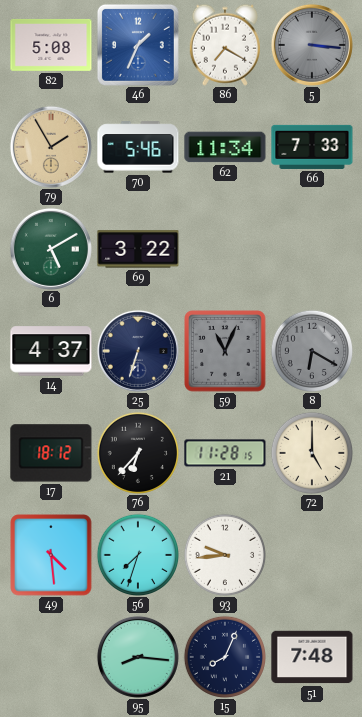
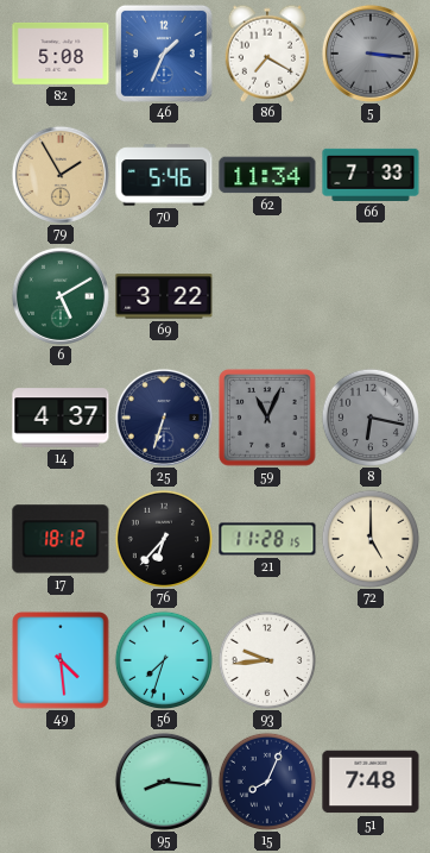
8: 6:20 -> 6:17 (369, 416)
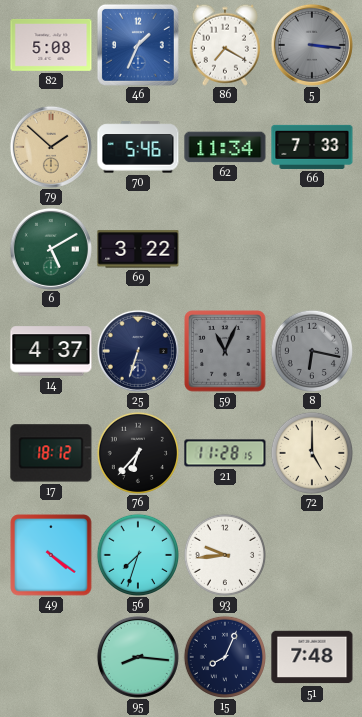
79: 1:55 -> 1:52 (51, 147)
49: 4:29 -> 4:21 (51, 555)
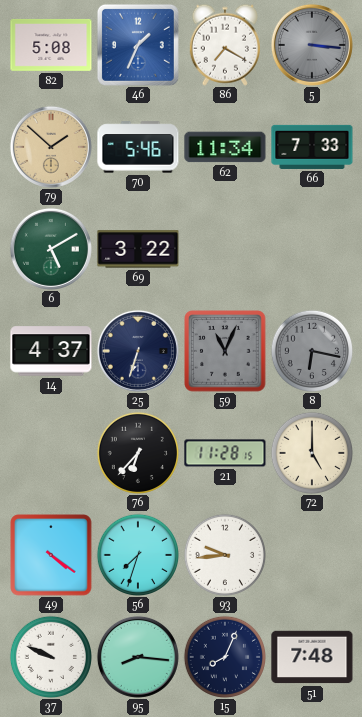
17: 18:12 -> none (51, 453)
37: none -> 9:49 (50, 656)
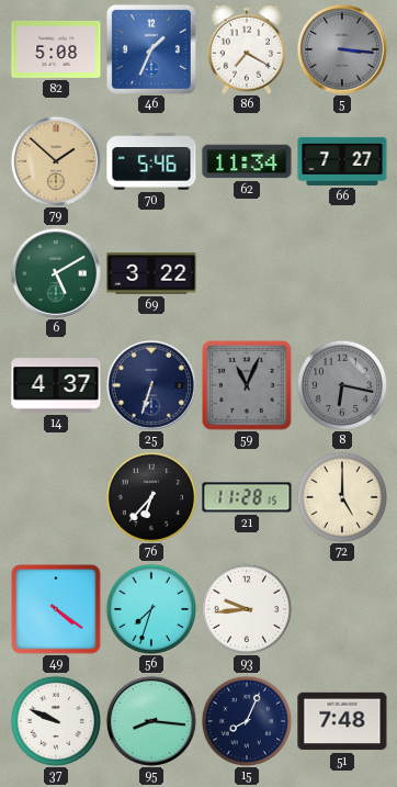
66: 7:33 -> 7:27 (342, 161)
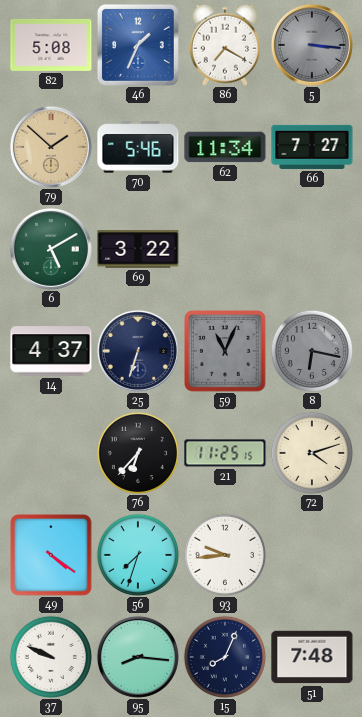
21: 11:28 -> 11:25 (225, 453)
72: 5:00 -> 4:12 (311, 452)
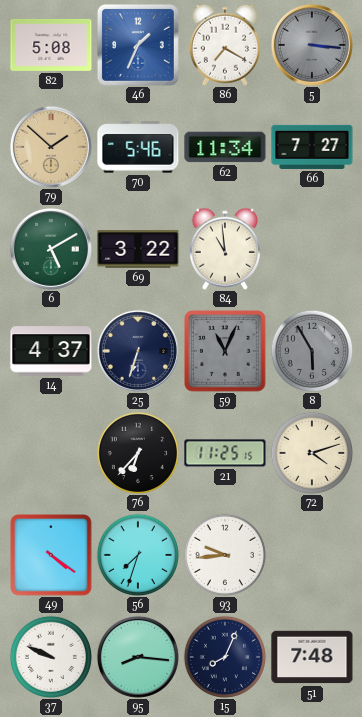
84: none -> 10:59 (225, 249)
8: 6:17 -> 5:55 (311, 350)
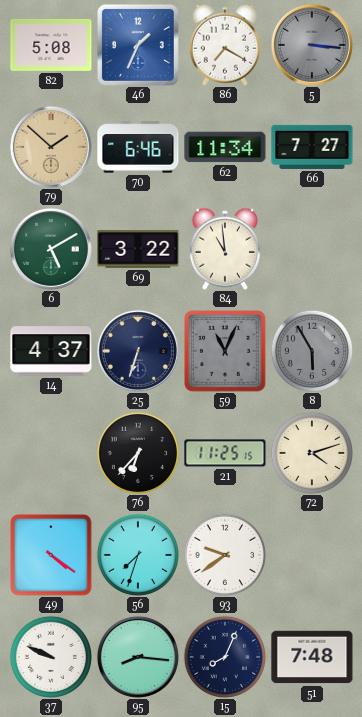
70: 5:46 -> 6:46 (138, 147)
93: 9:44 -> 9:39 (224, 554)
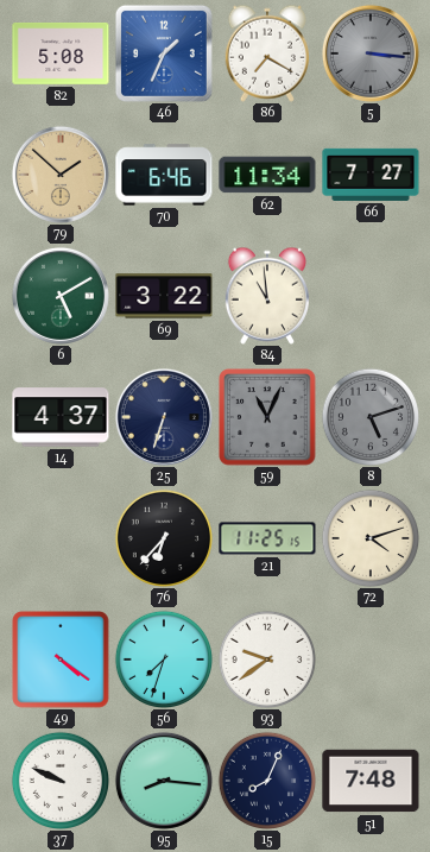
8: 5:55 -> 5:12 (369, 416)
